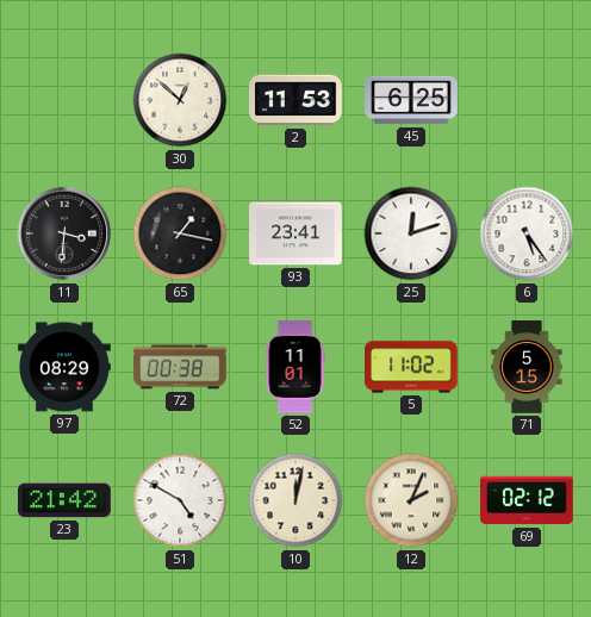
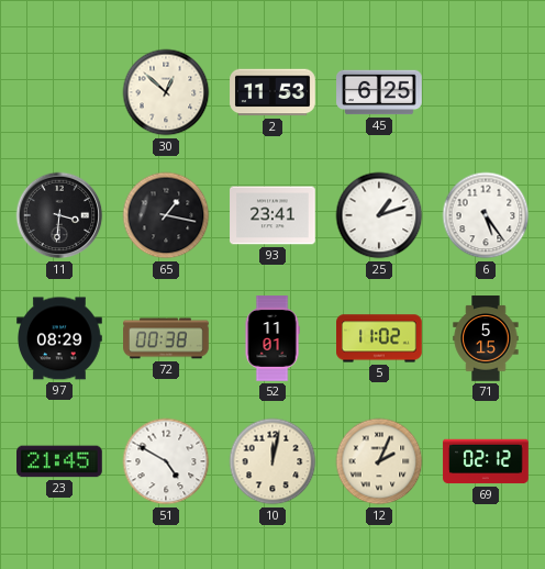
25: 12:12 -> 1:12 (379, 215)
23: 21:42 -> 21:45 (60, 461)
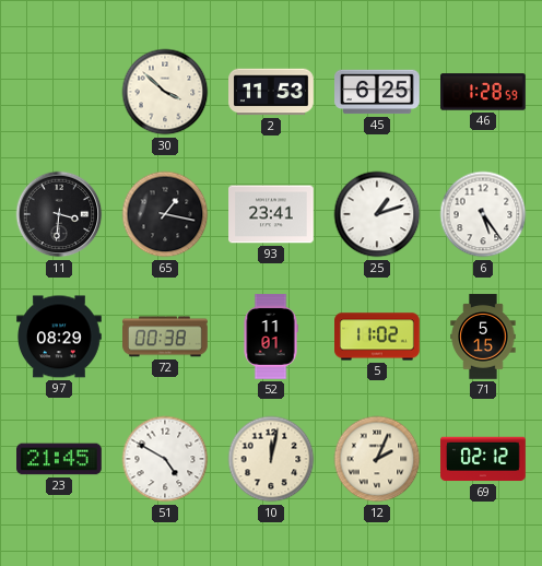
30: 12:52 -> 3:52 (165, 92)
46: none -> 1:28 (483, 92)
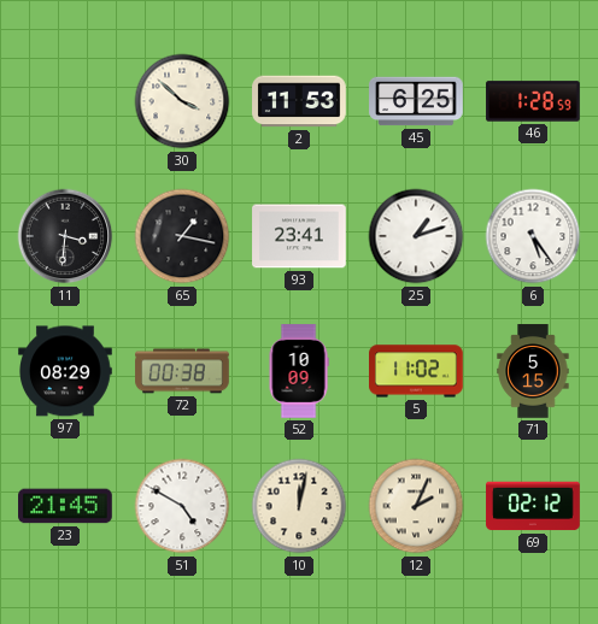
52: 11:01 -> 10:09 (299, 371)
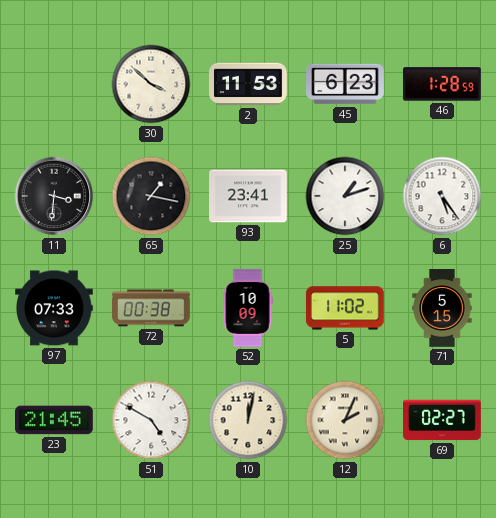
45: 6:25 -> 6:23 (345, 84)
97: 08:29 -> 07:33 (54, 308)
69: 02:12 -> 02:27 (442, 420)
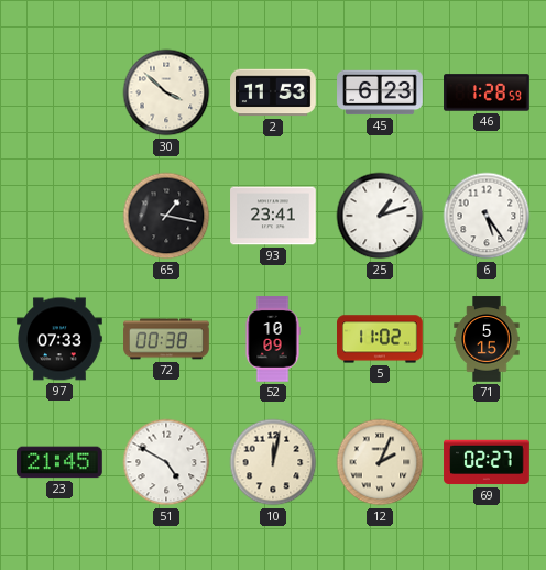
11: 3:31 -> none (54, 196)
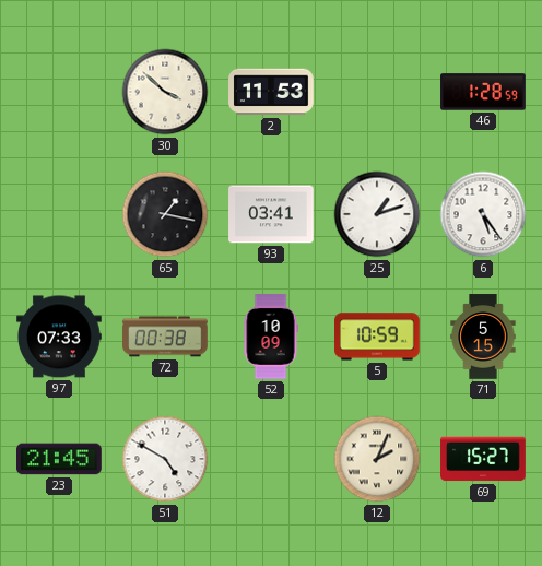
45: 6:23 -> none (380, 92)
93: 23:41 -> 03:41 (271, 214)
5: 11:02 -> 10:59 (378, 337)
10: 12:02 -> none (273, 462)
69: 02:27 -> 15:27 (483, 459)
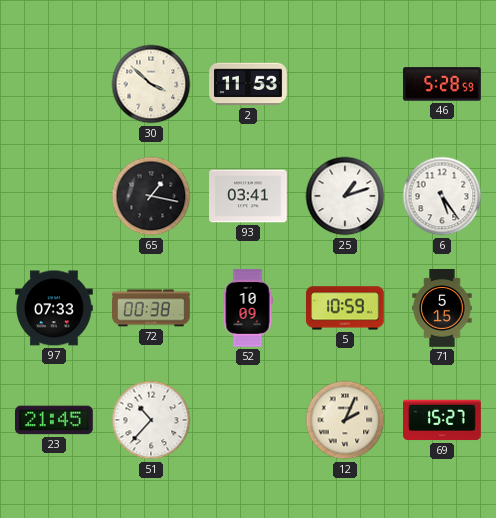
46: 1:28 -> 5:28 (442, 84)
51: 4:50 -> 10:37 (151, 420)
